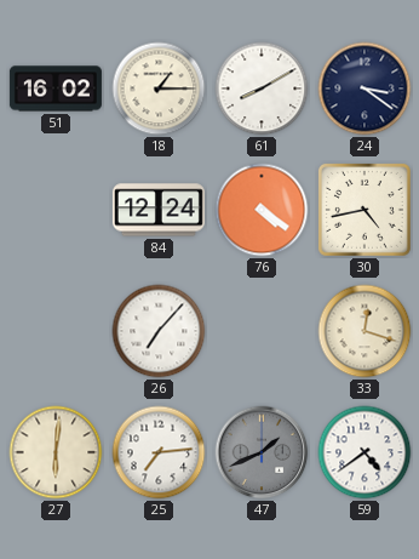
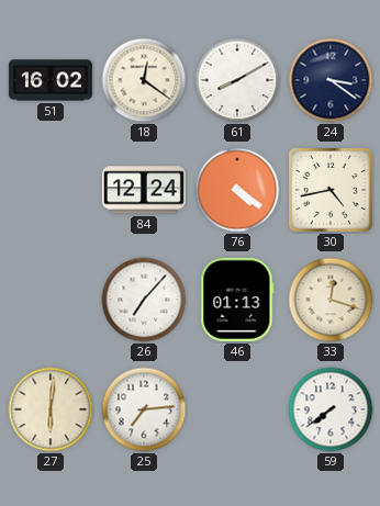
18: 1:15 -> 12:21 (144, 80)
46: none -> 01:13 (237, 300)
47: 1:41 -> none (262, 452)
59: 4:39 -> 7:39 (331, 409)
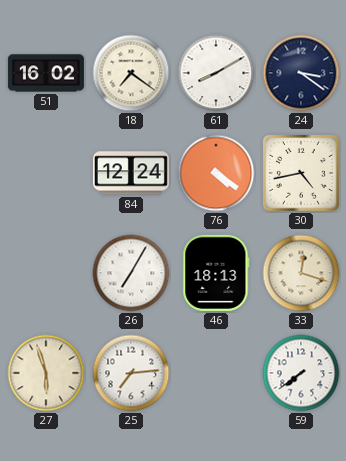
18: 12:21 -> 7:21 (131, 73)
26: 7:07 -> 7:05 (131, 273)
46: 01:13 -> 18:13 (216, 273)
27: 6:01 -> 5:57 (46, 373)
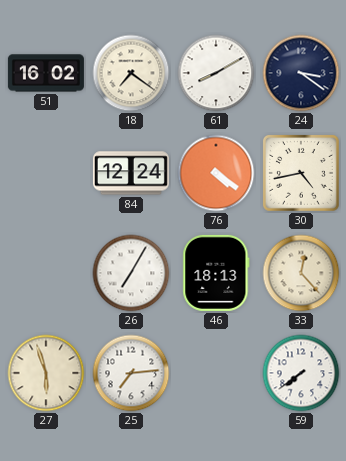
33: 12:18 -> 12:23 (301, 273)
